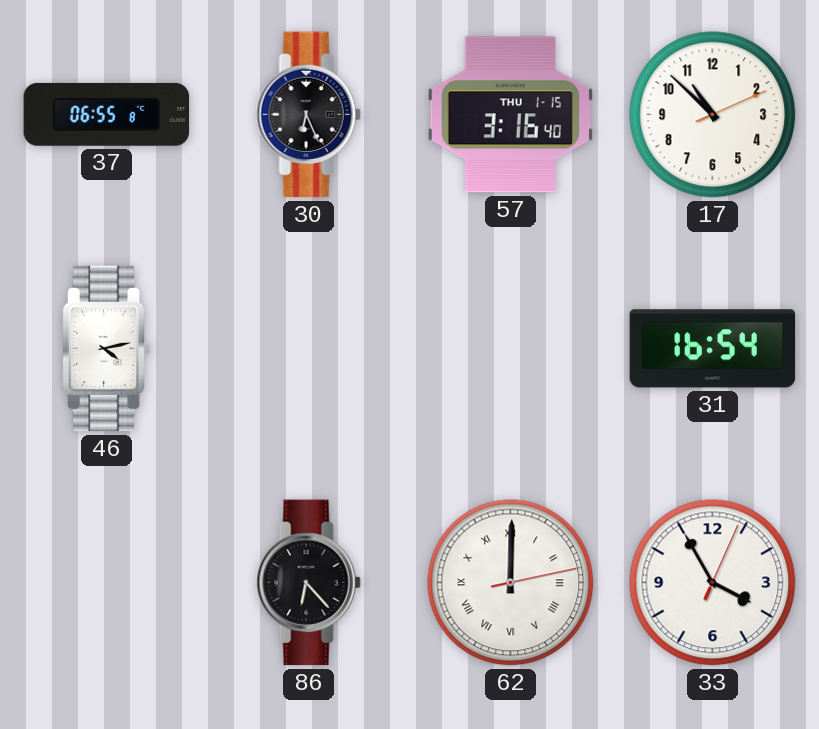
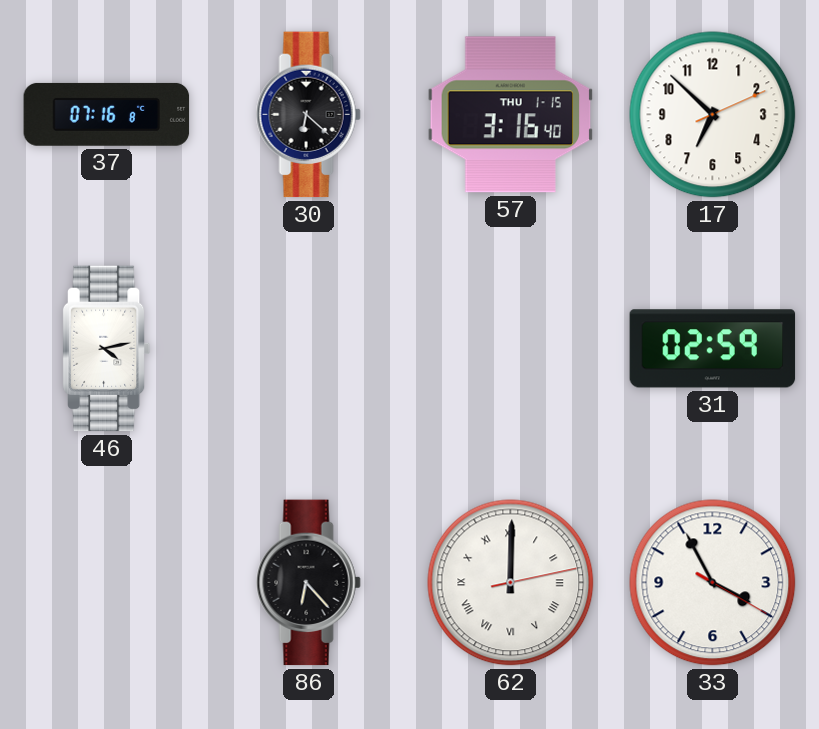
37: 06:55 -> 07:16 (107, 114)
30: 6:26 -> 6:22 (308, 115)
17: 10:52 -> 6:52 (713, 115)
31: 16:54 -> 02:59 (713, 349)
33: 3:55:04 -> 3:55:20 (713, 583)
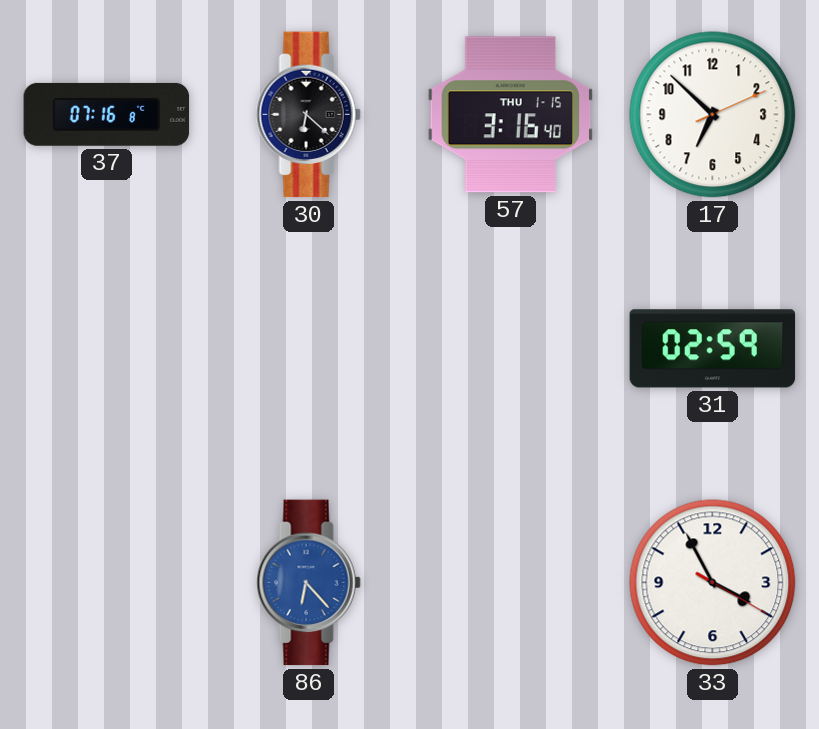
46: 4:13 -> none (106, 349)
86 dial: black -> blue (308, 583)
62: 12:00 -> none (511, 583)
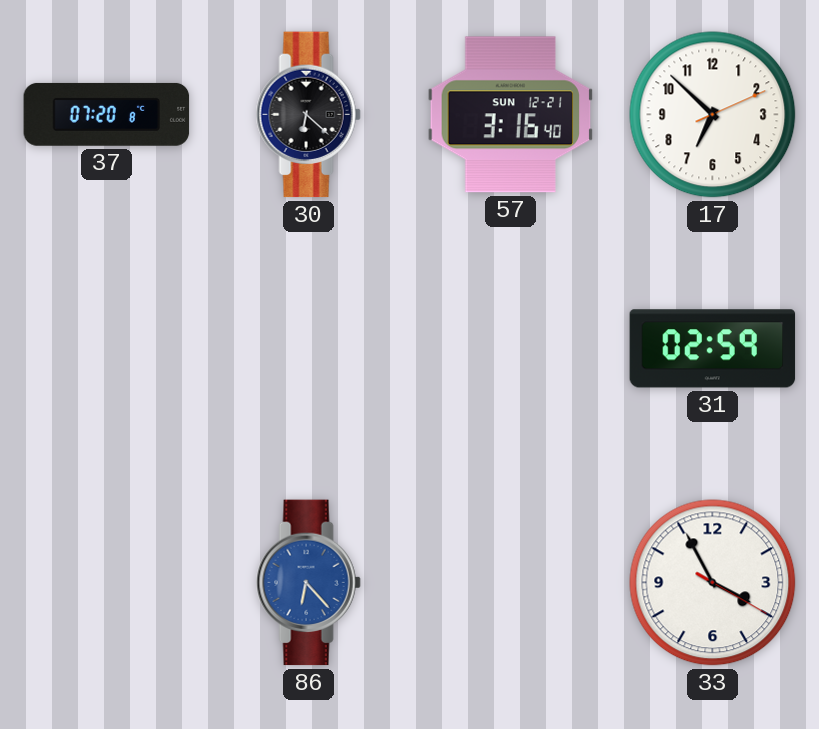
37: 07:16 -> 07:20 (107, 114)
57 date: THU 1-15 -> SUN 12-21 (511, 115)
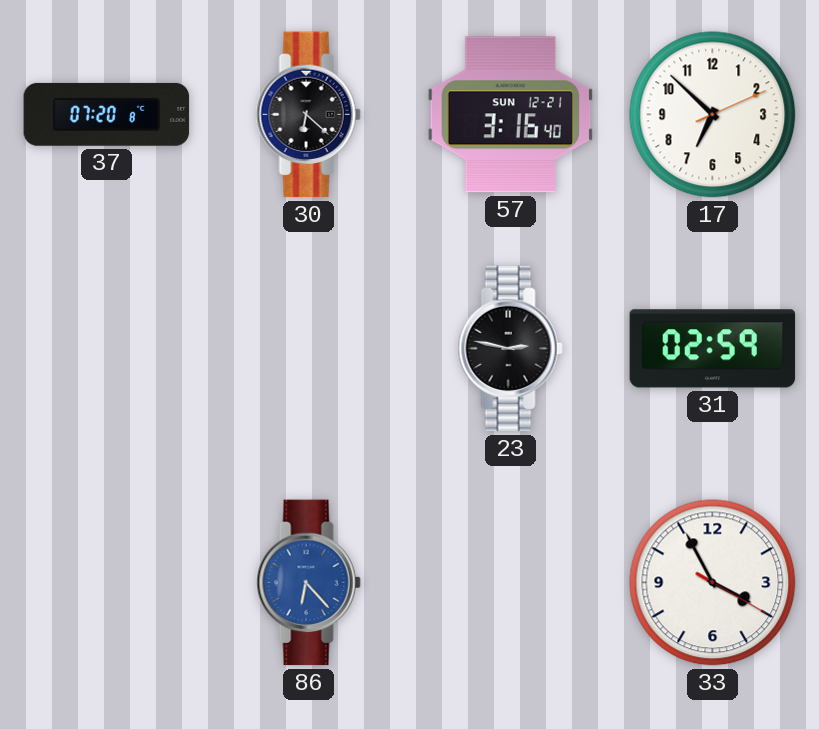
23: none -> 2:47 (510, 349)
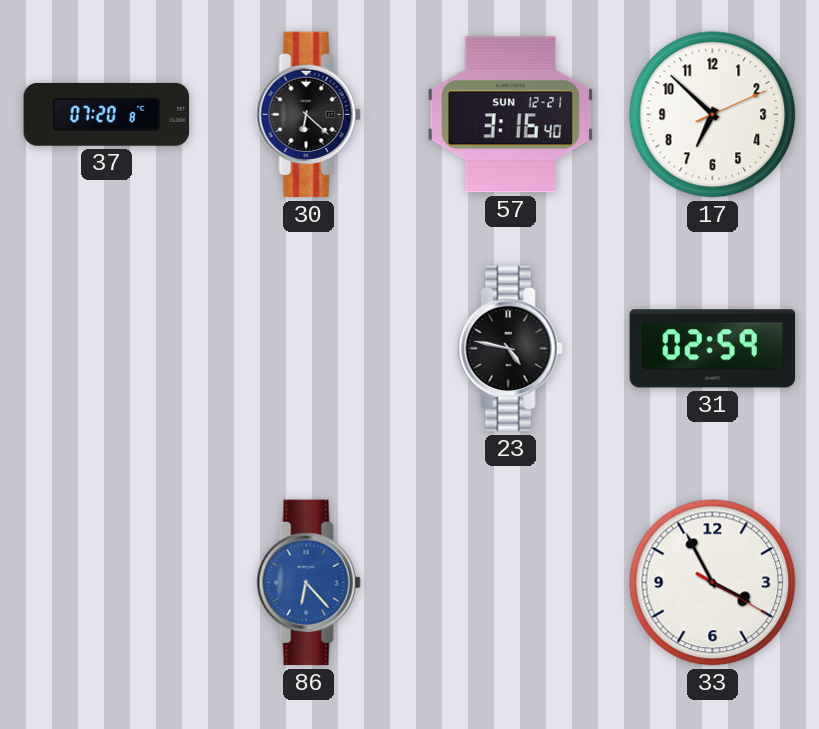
23: 2:47 -> 4:47 (510, 349)
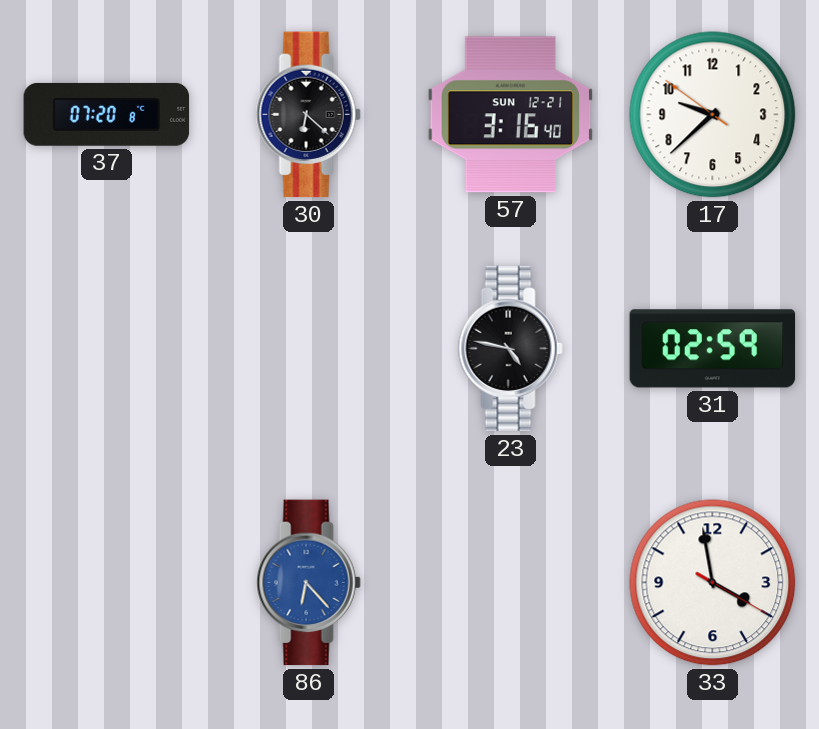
17: 6:52 -> 9:37 (713, 115)
33: 3:55 -> 3:58 (713, 583)
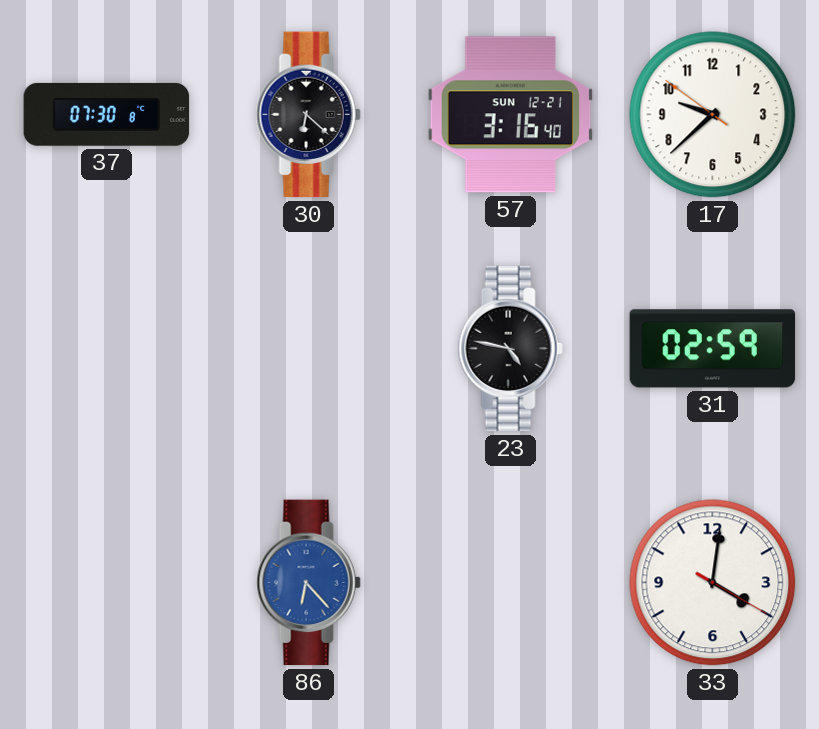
37: 07:20 -> 07:30 (107, 114)
33: 3:58 -> 4:01 (713, 583)
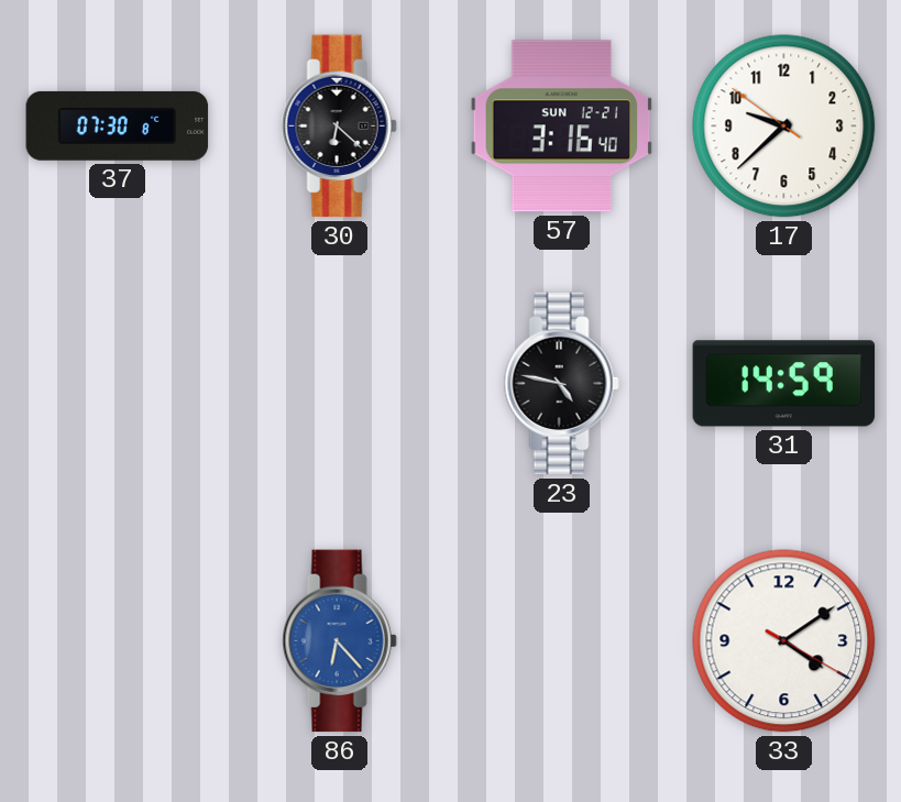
31: 02:59 -> 14:59 (784, 384)
33: 4:01 -> 4:09 (784, 641)
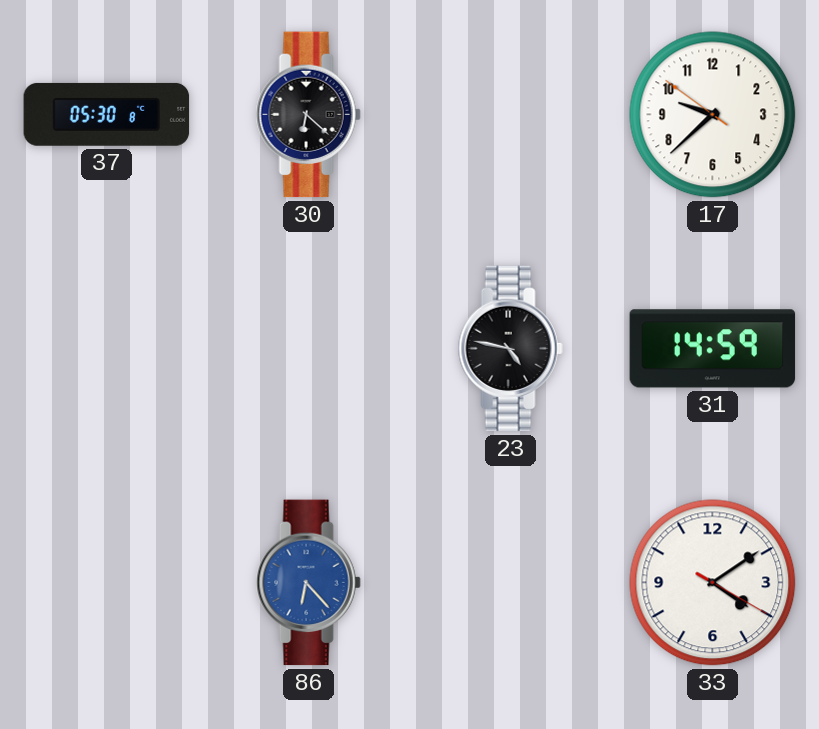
37: 07:30 -> 05:30 (107, 114)
57: 3:16 -> none (562, 127)
